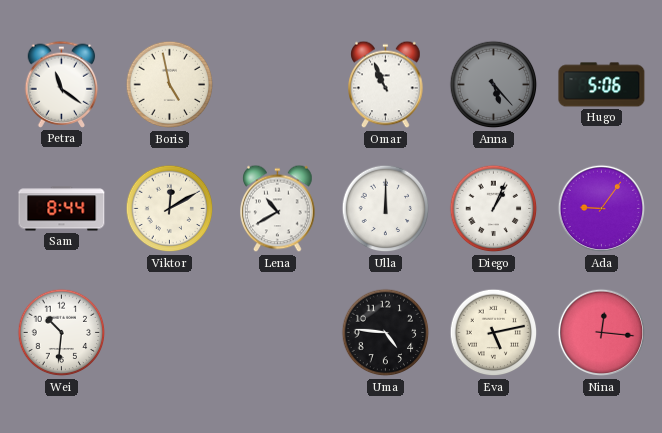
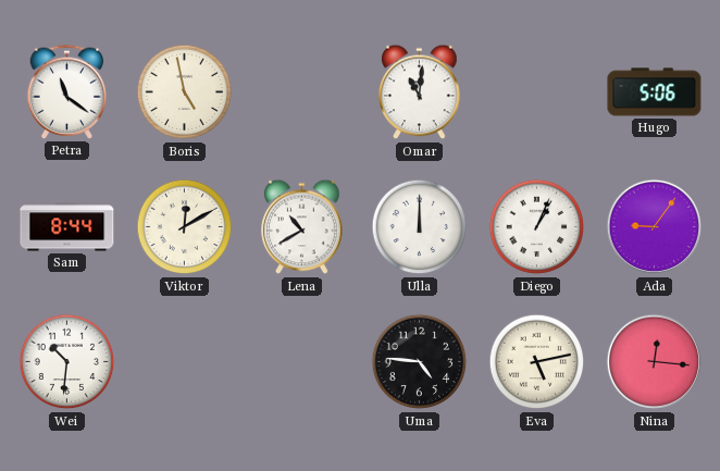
Omar: 10:56 -> 11:01 (420, 92)
Anna: 5:23 -> none (494, 85)
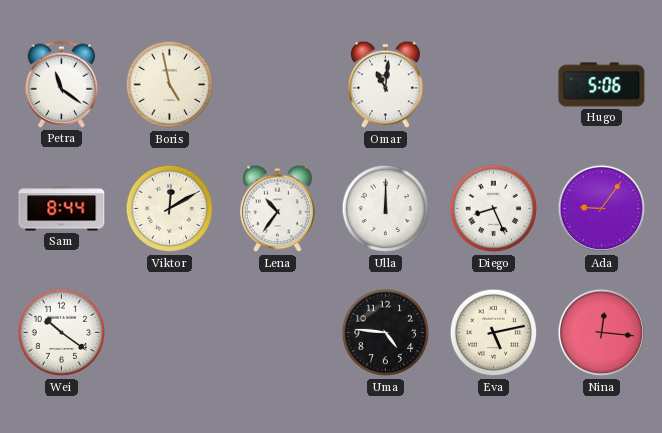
Lena: 10:40 -> 10:36 (278, 209)
Diego: 1:04 -> 8:26 (494, 209)
Wei: 10:31 -> 10:21 (62, 333)
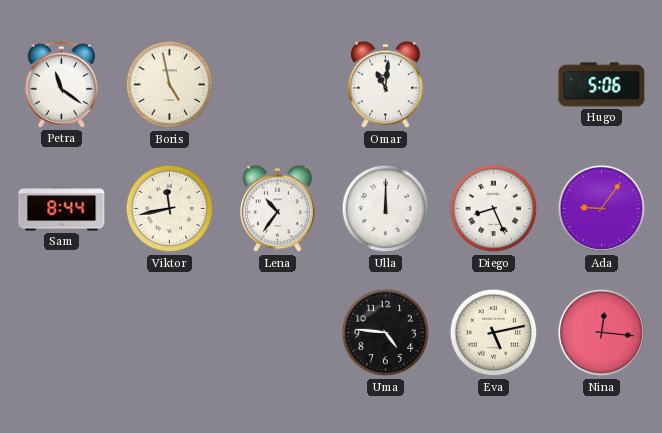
Viktor: 12:10 -> 11:43 (170, 209)
Wei: 10:21 -> none (62, 333)
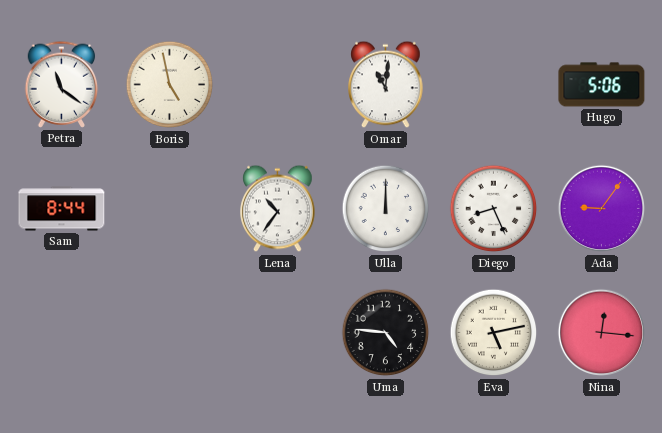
Viktor: 11:43 -> none (170, 209)
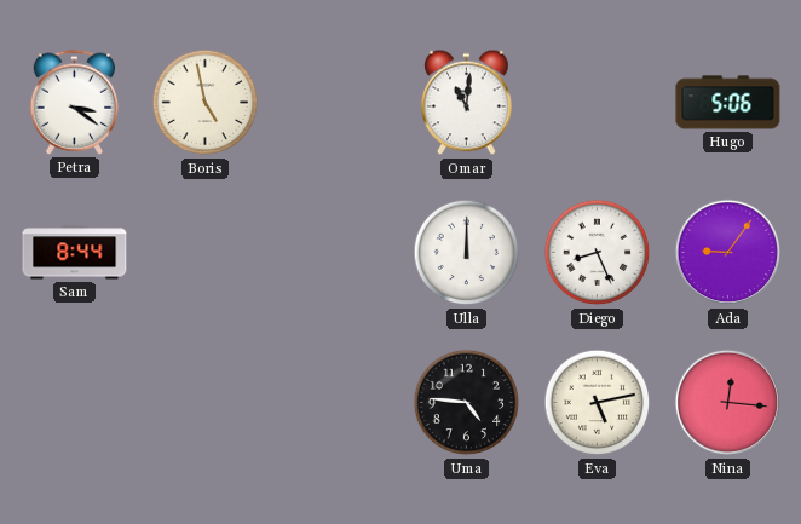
Petra: 11:21 -> 3:21 (75, 102)
Lena: 10:36 -> none (278, 209)
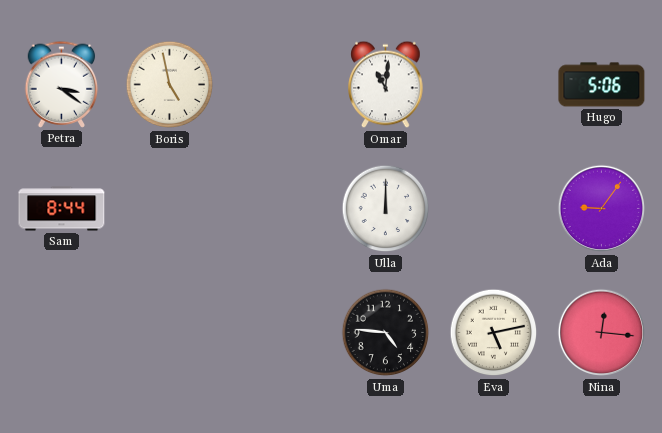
Diego: 8:26 -> none (598, 253)
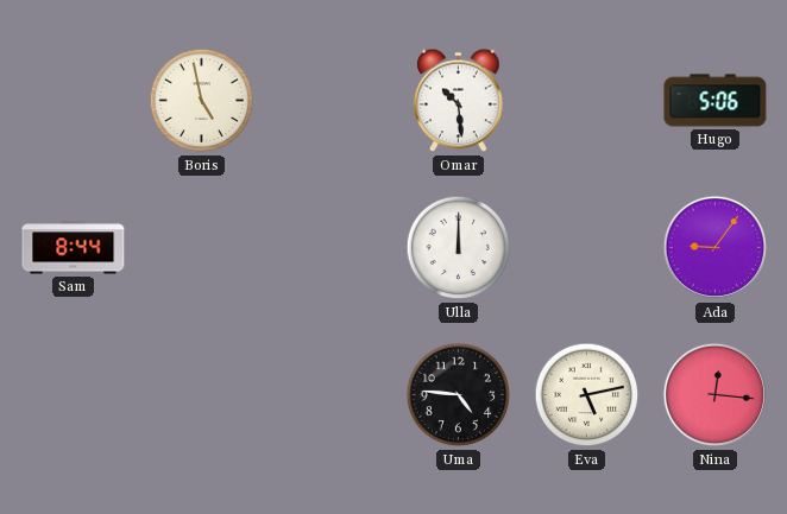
Petra: 3:21 -> none (62, 84)
Omar: 11:01 -> 10:29 (459, 101)
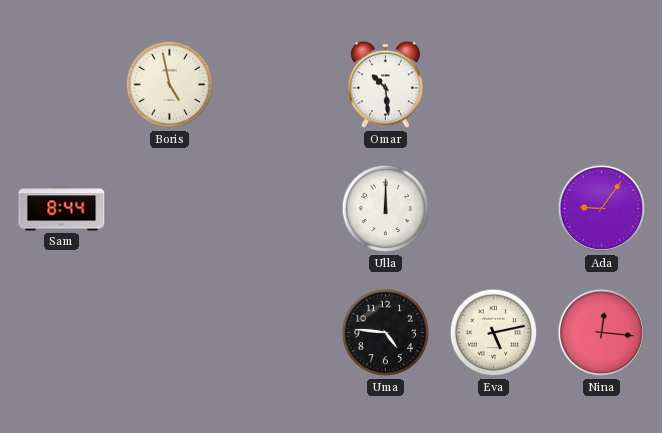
Hugo: 5:06 -> none (716, 101)
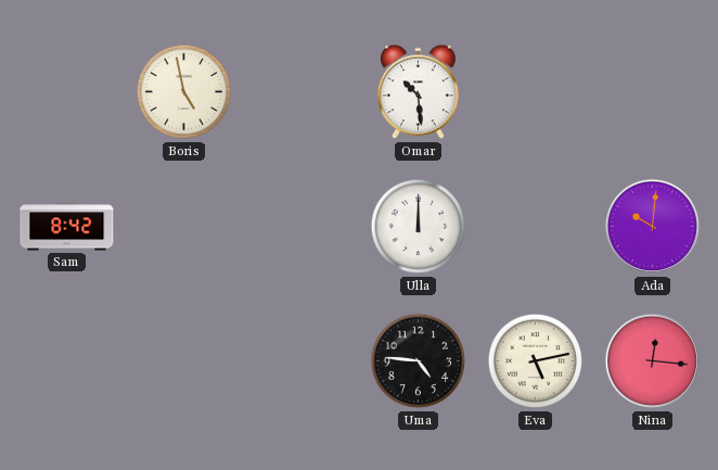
Sam: 8:44 -> 8:42 (67, 227)
Ada: 9:06 -> 10:01 (653, 227)
